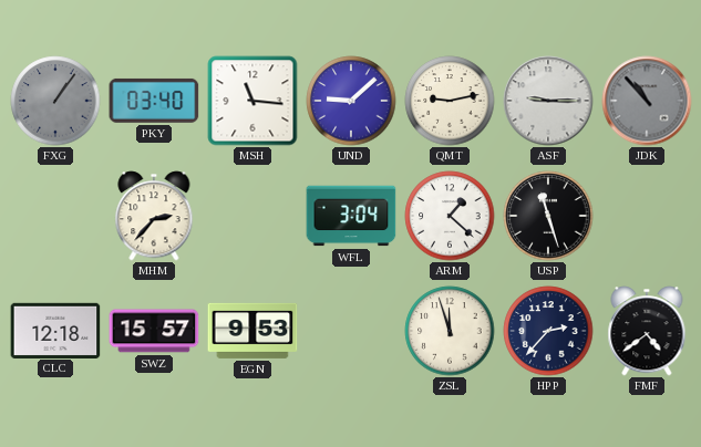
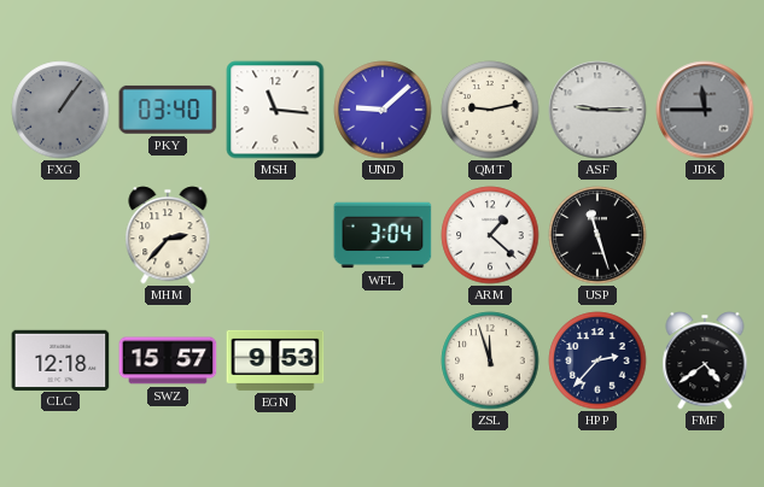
JDK: 10:53 -> 11:45 (705, 110)
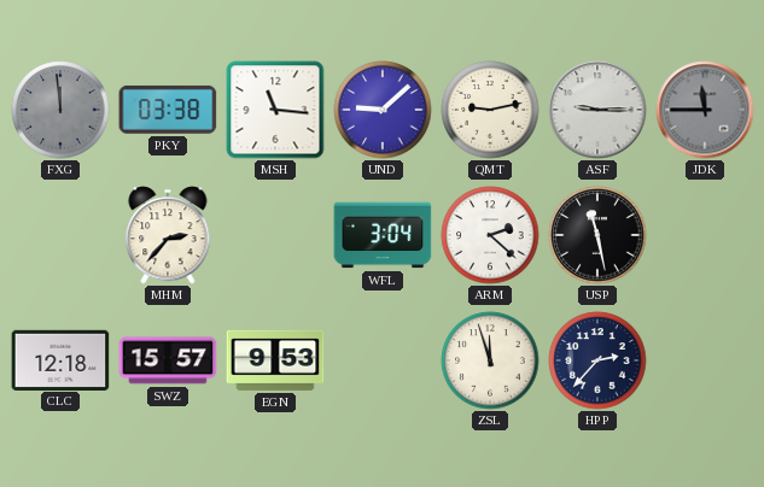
FXG: 1:06 -> 11:59 (60, 110)
PKY: 03:40 -> 03:38 (168, 110)
ARM: 1:22 -> 2:22 (490, 235)
USP: 11:27 -> 11:28 (597, 235)
FMF: 4:39 -> none (705, 360)
